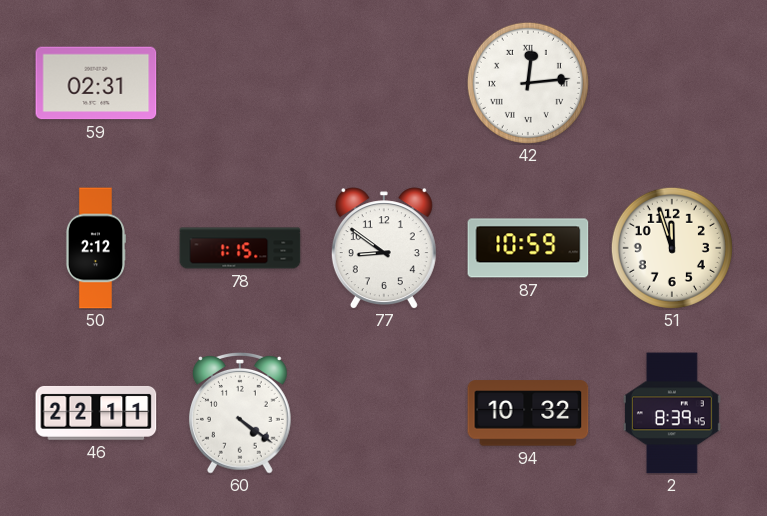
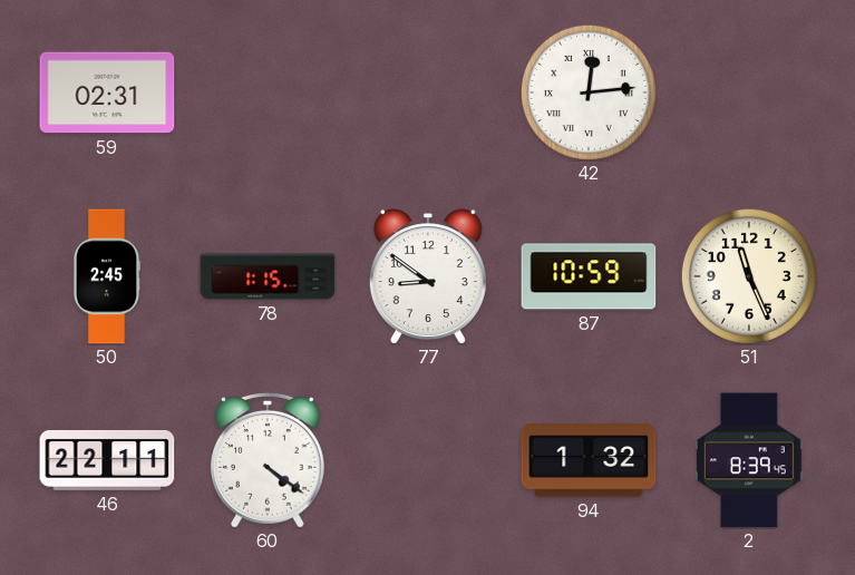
50: 2:12 -> 2:45 (106, 276)
51: 11:57 -> 11:26 (749, 276)
94: 10:32 -> 1:32 (589, 460)
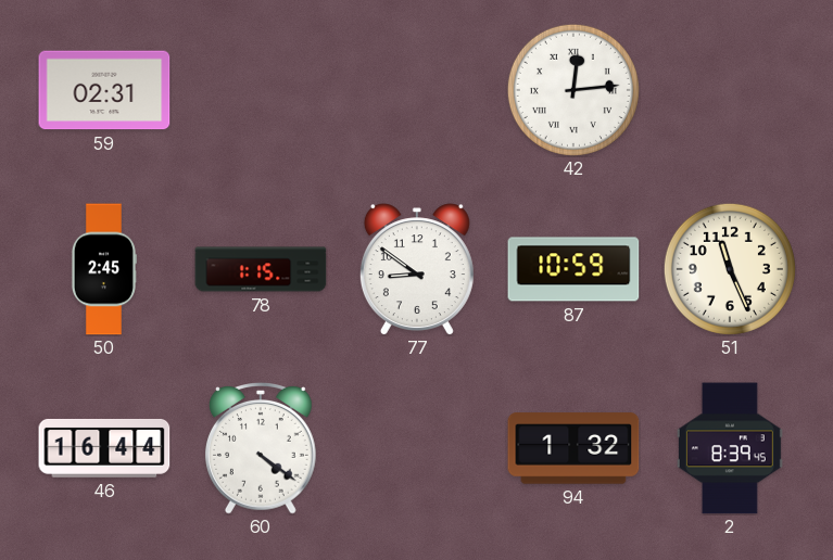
46: 22:11 -> 16:44 (104, 448)
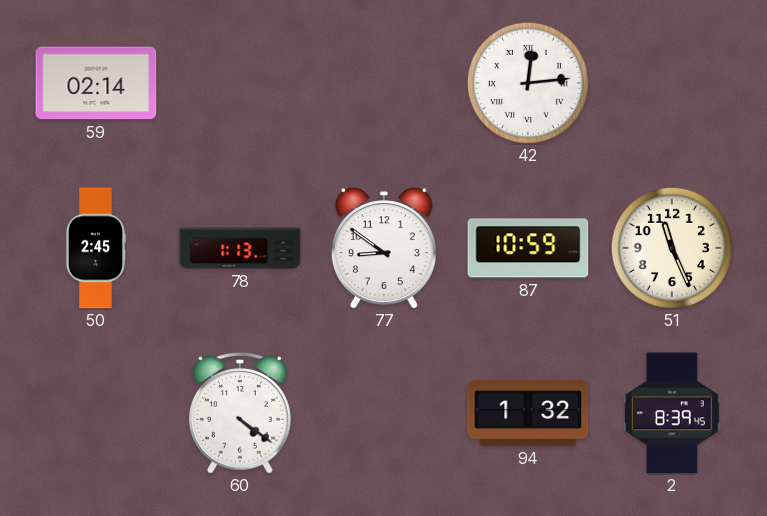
59: 02:31 -> 02:14 (96, 83)
78: 1:15 -> 1:13 (240, 248)
46: 16:44 -> none (104, 448)
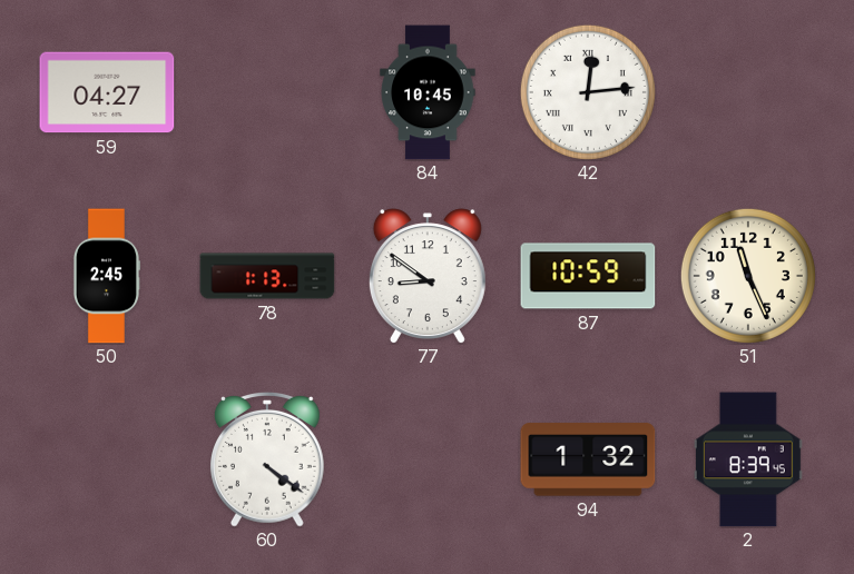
59: 02:14 -> 04:27 (107, 92)
84: none -> 10:45 (428, 92)
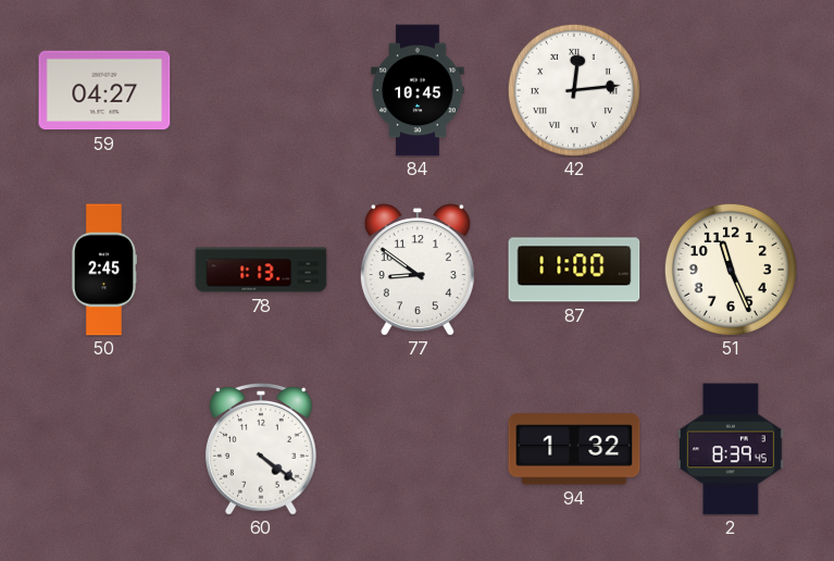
87: 10:59 -> 11:00 (574, 270)
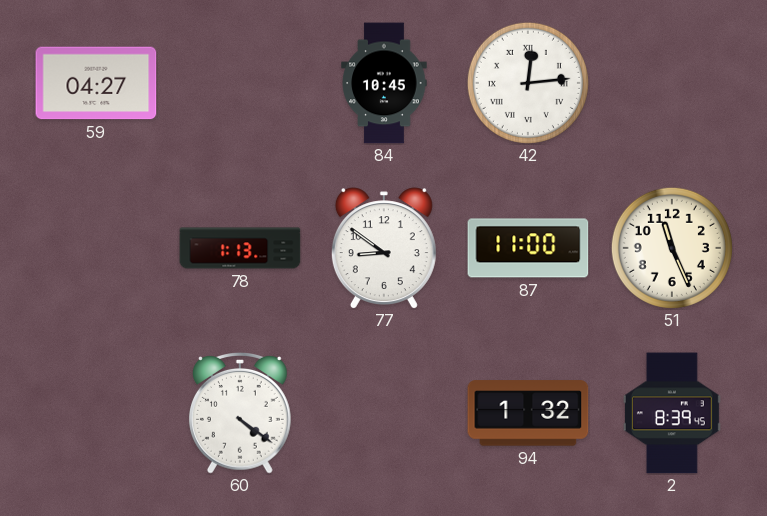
50: 2:45 -> none (103, 270)
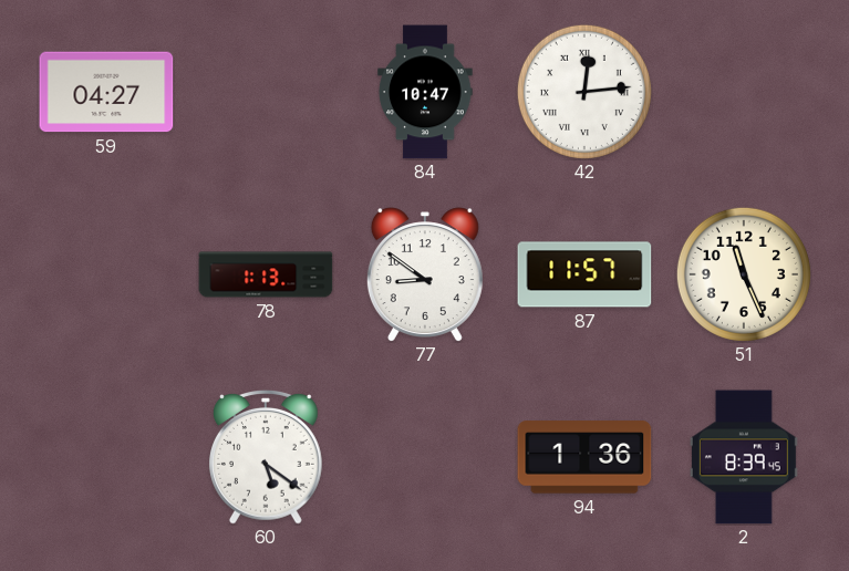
84: 10:45 -> 10:47 (425, 92)
87: 11:00 -> 11:57 (584, 274)
60: 4:21 -> 5:21 (266, 458)
94: 1:32 -> 1:36 (584, 457)
